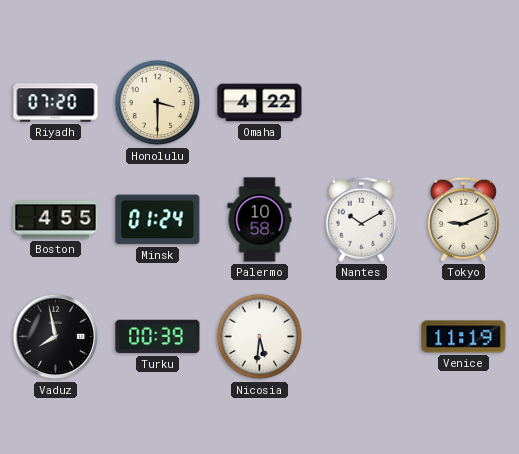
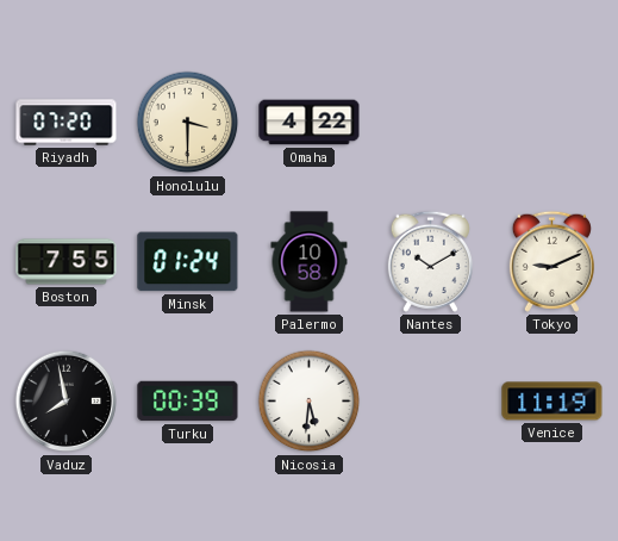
Boston: 4:55 -> 7:55 (67, 262)
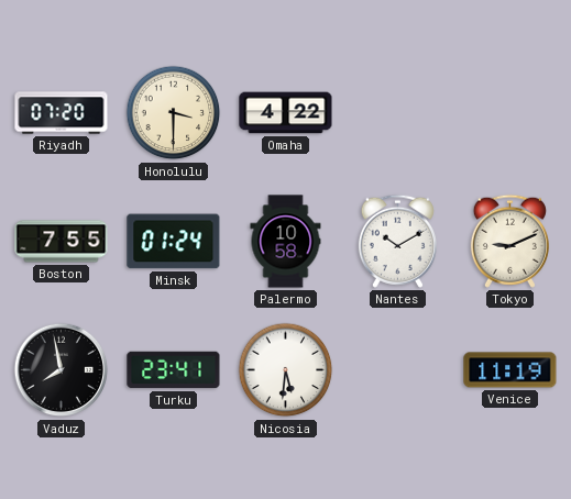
Turku: 00:39 -> 23:41 (174, 370)
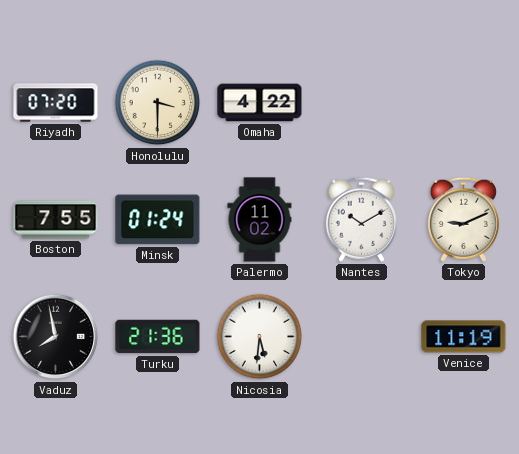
Palermo: 10:58 -> 11:02 (260, 220)
Turku: 23:41 -> 21:36 (158, 337)
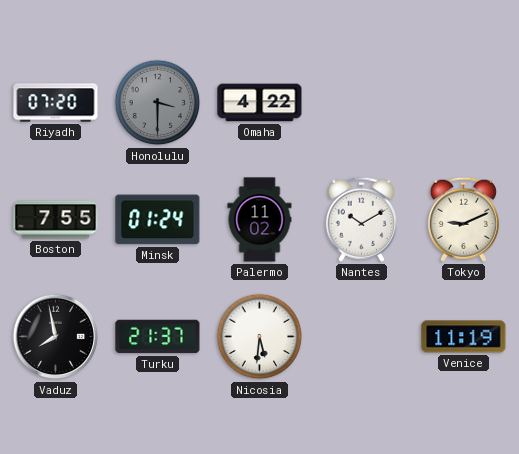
Honolulu dial: cream -> grey (158, 103)
Turku: 21:36 -> 21:37 (158, 337)
